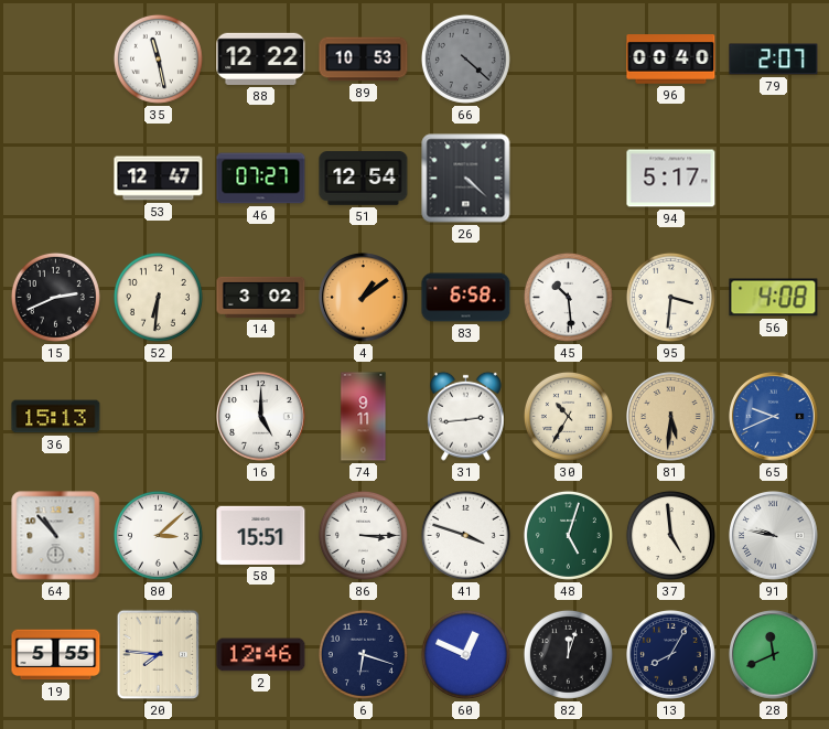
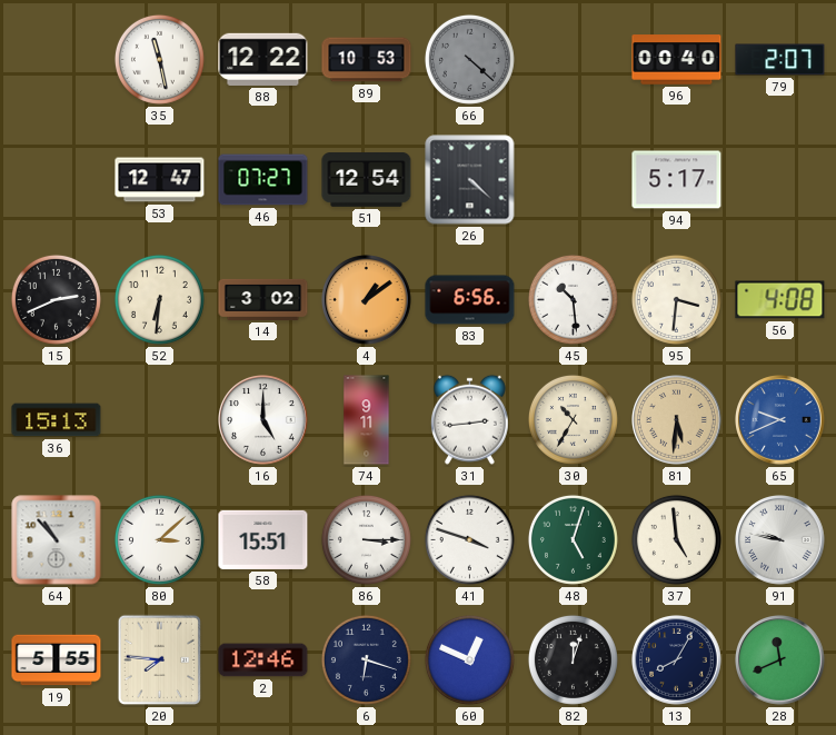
83: 6:58 -> 6:56 (470, 300)
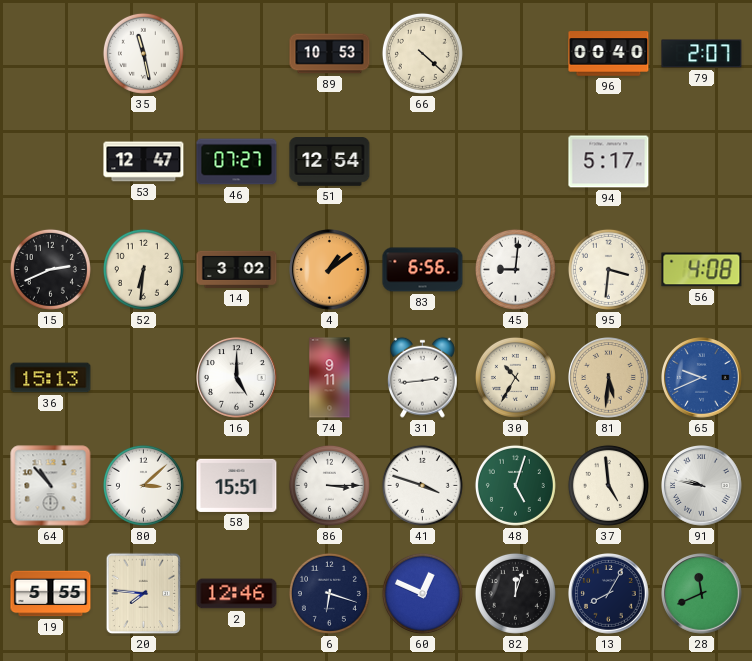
88: 12:22 -> none (263, 59)
66 dial: grey -> cream (422, 53)
26: 4:22 -> none (470, 180)
45: 10:29 -> 9:01 (515, 269)
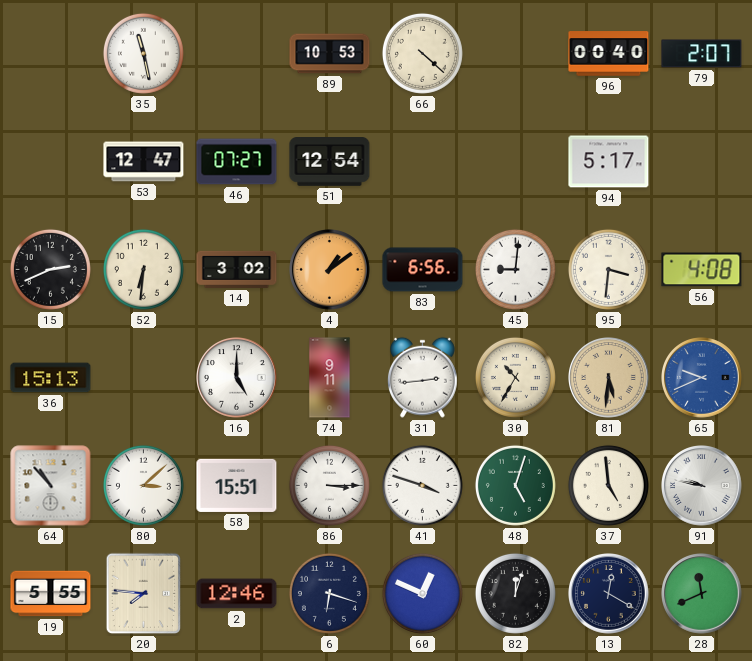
13: 8:05 -> 12:20 (609, 594)
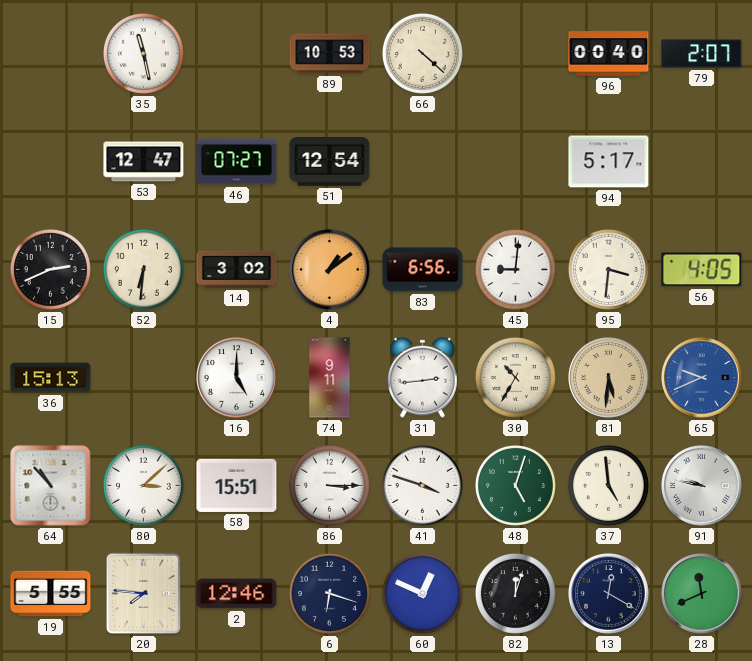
56: 4:08 -> 4:05 (702, 270)
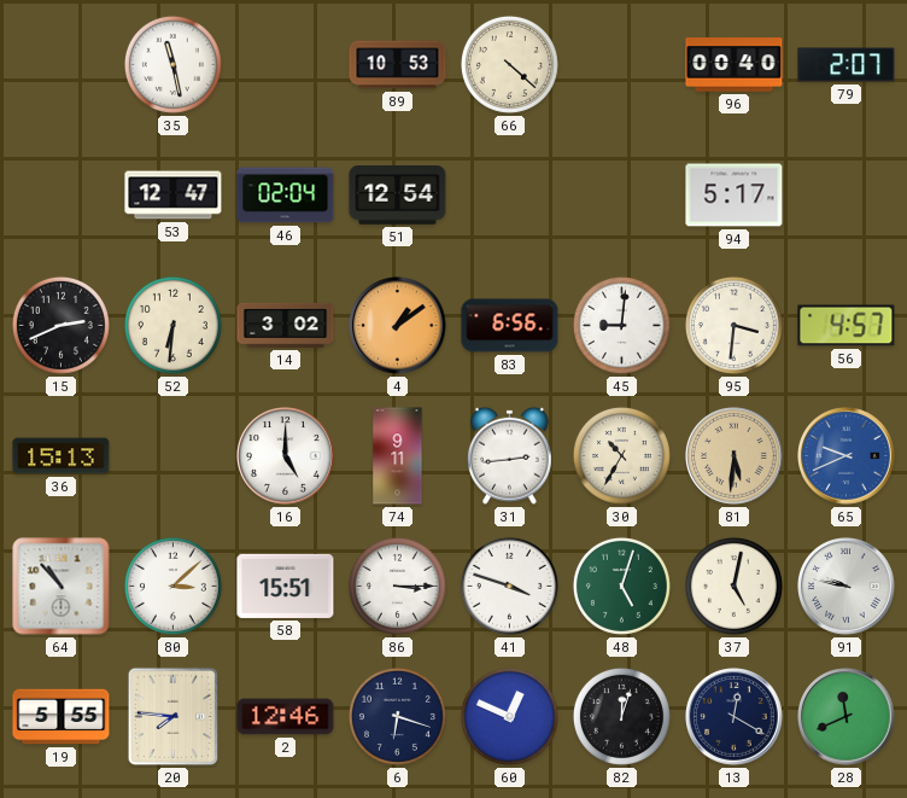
46: 07:27 -> 02:04 (286, 196)
56: 4:05 -> 4:57 (847, 326)
37: 4:59 -> 5:02 (733, 586)
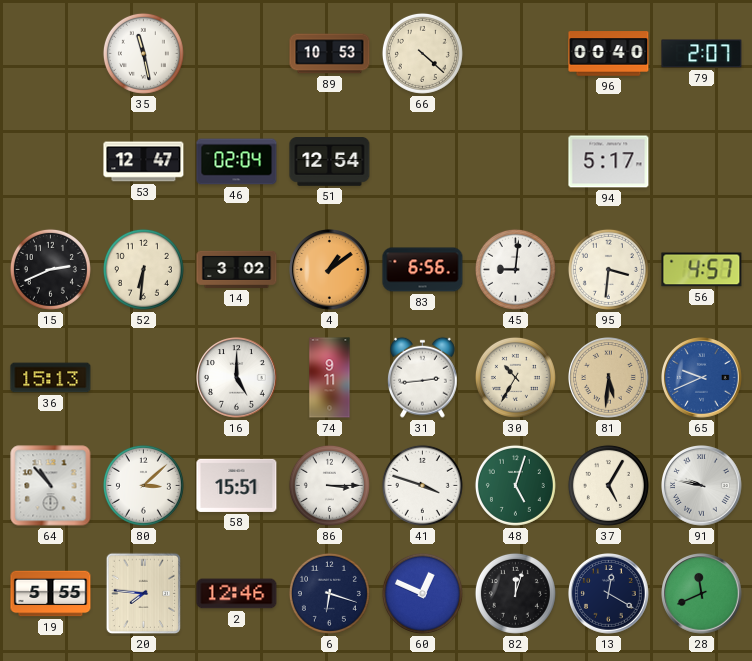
37: 5:02 -> 5:05 (608, 485)
